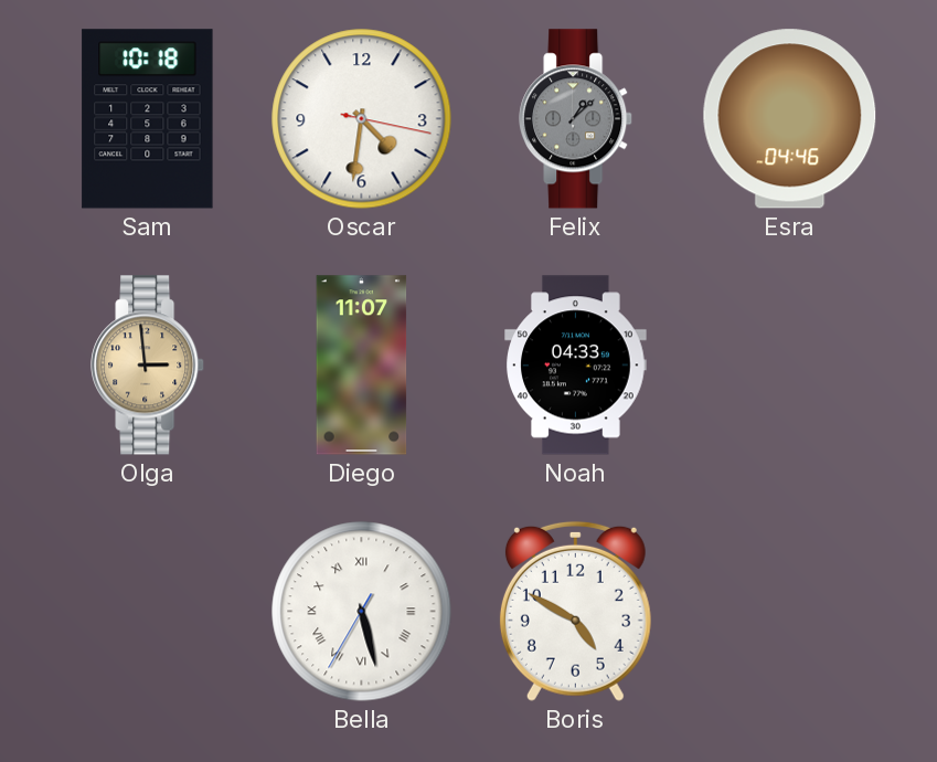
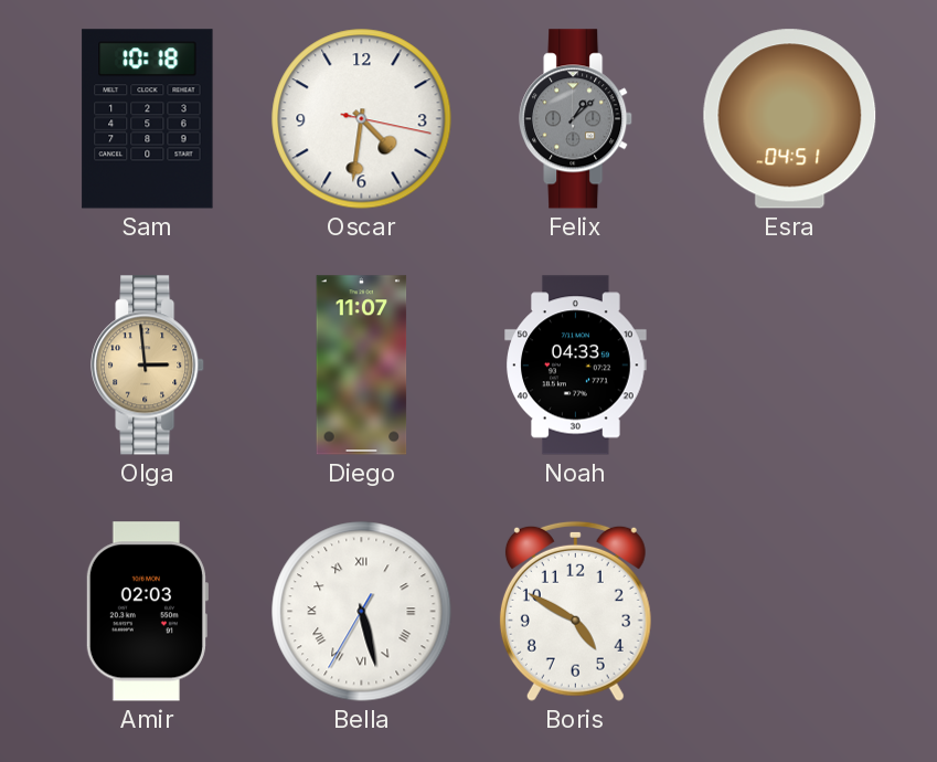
Esra: 04:46 -> 04:51 (790, 119)
Amir: none -> 02:03 (147, 612)
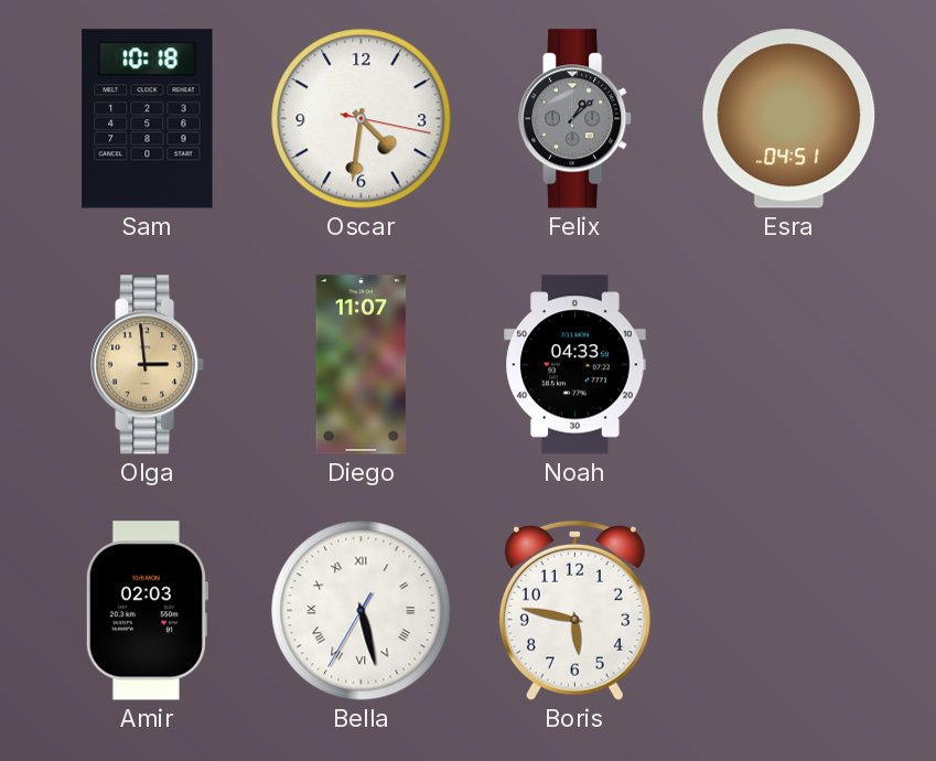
Boris: 4:50 -> 5:47 (574, 610)
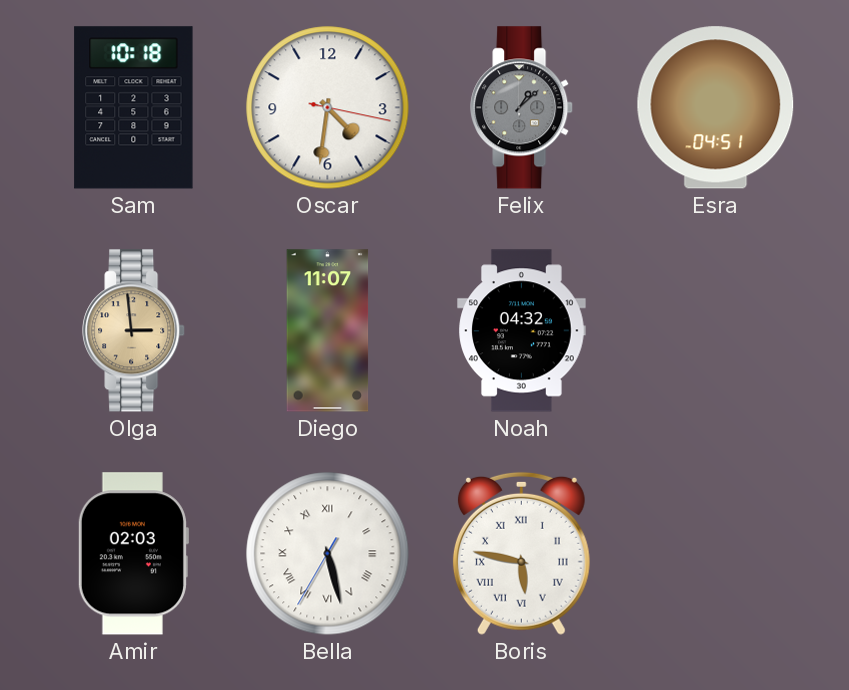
Noah: 04:33 -> 04:32 (522, 331)
Boris numerals: Arabic -> Roman (521, 553)
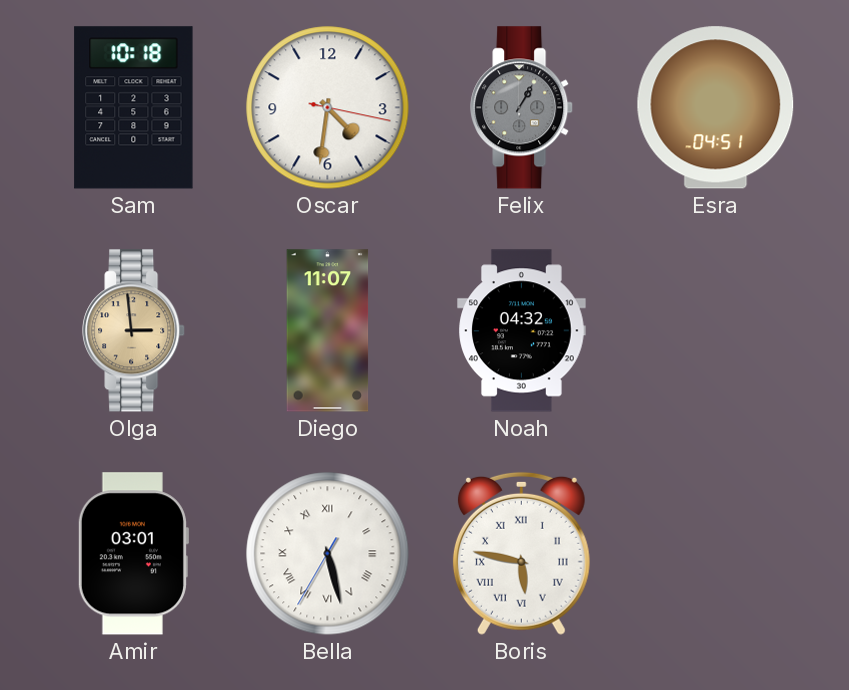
Felix: 1:08 -> 1:05 (522, 108)
Amir: 02:03 -> 03:01 (133, 554)
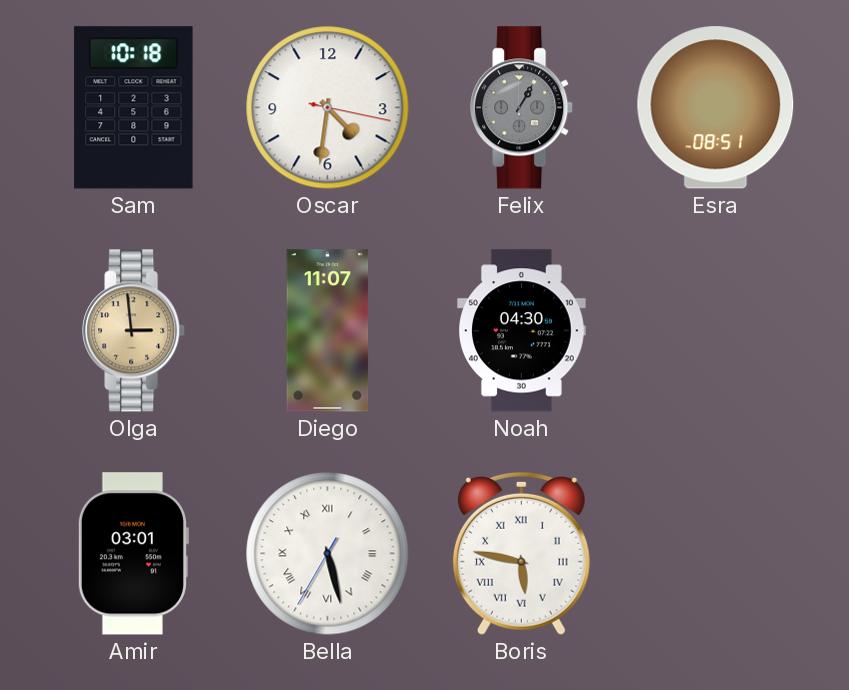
Esra: 04:51 -> 08:51 (716, 108)
Noah: 04:32 -> 04:30 (522, 331)
